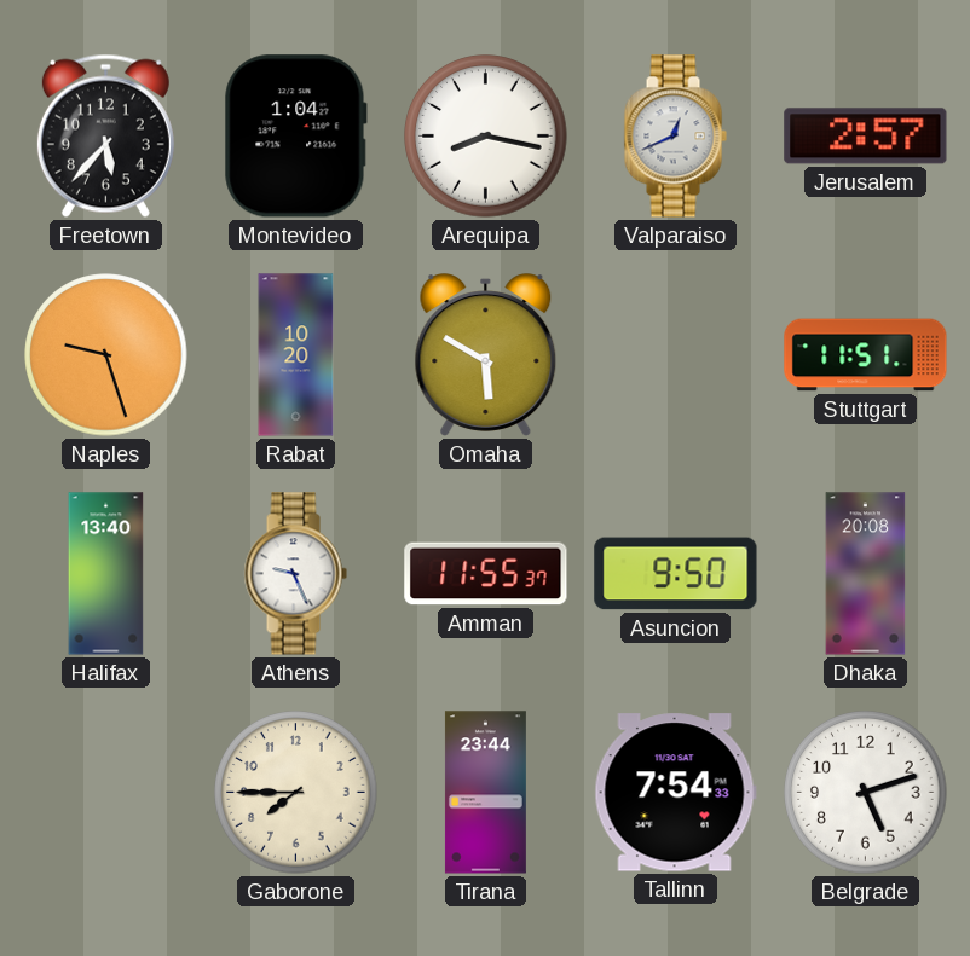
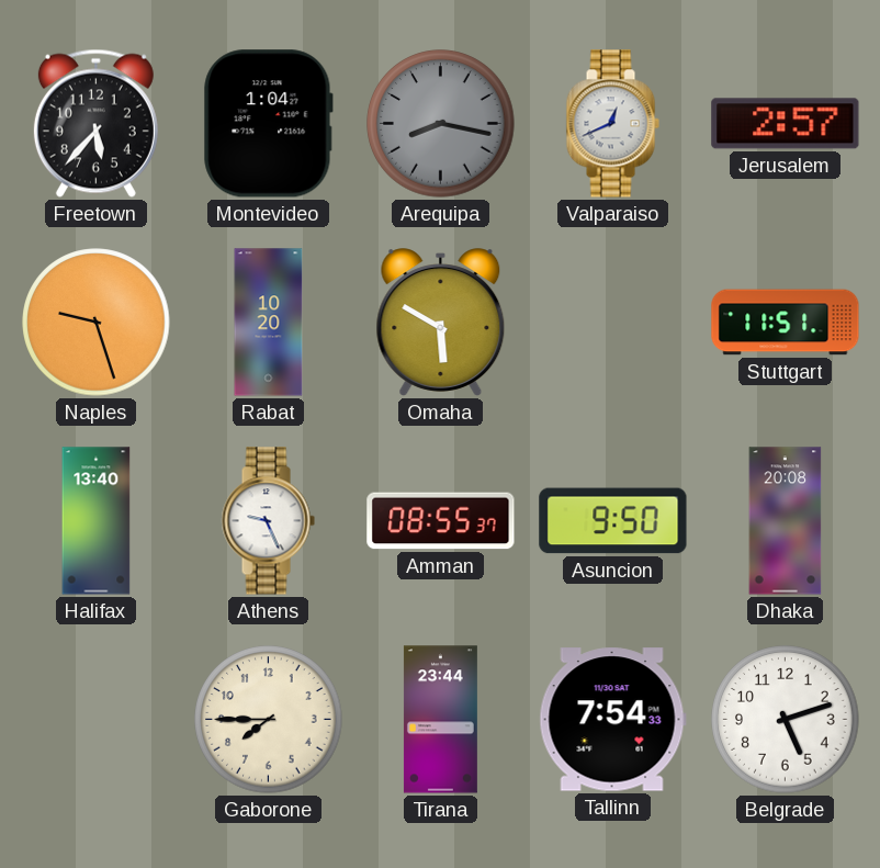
Arequipa dial: white -> grey (441, 124)
Amman: 11:55 -> 08:55 (441, 521)
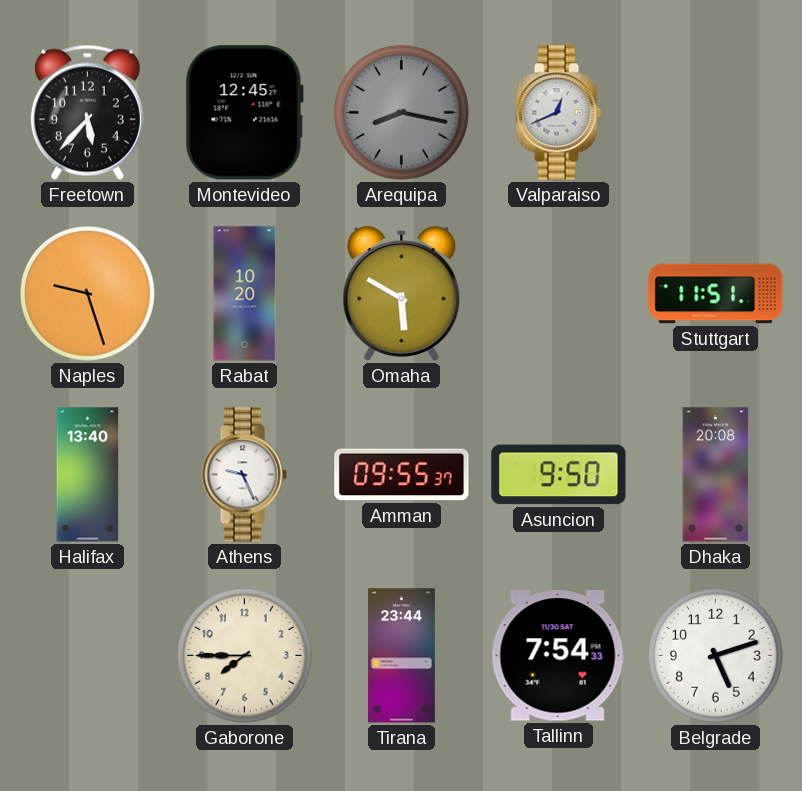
Montevideo: 1:04 -> 12:45 (244, 113)
Jerusalem: 2:57 -> none (786, 124)
Amman: 08:55 -> 09:55 (402, 475)
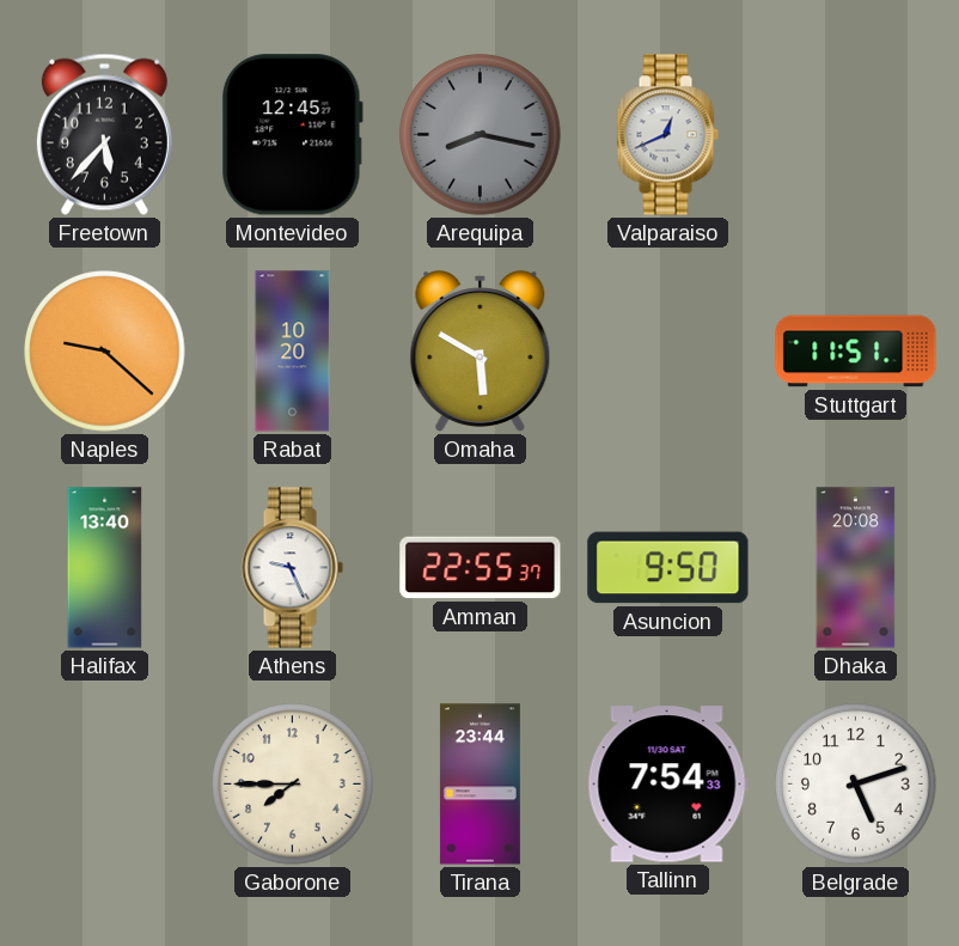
Naples: 9:27 -> 9:22 (105, 352)
Amman: 09:55 -> 22:55 (481, 568)
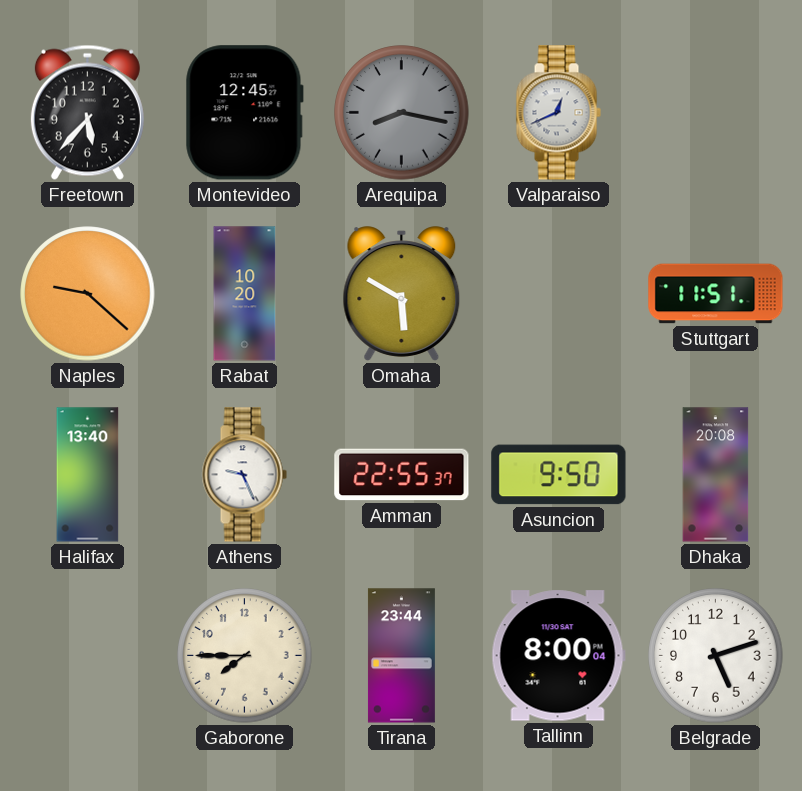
Tallinn: 7:54 -> 8:00 (558, 656)
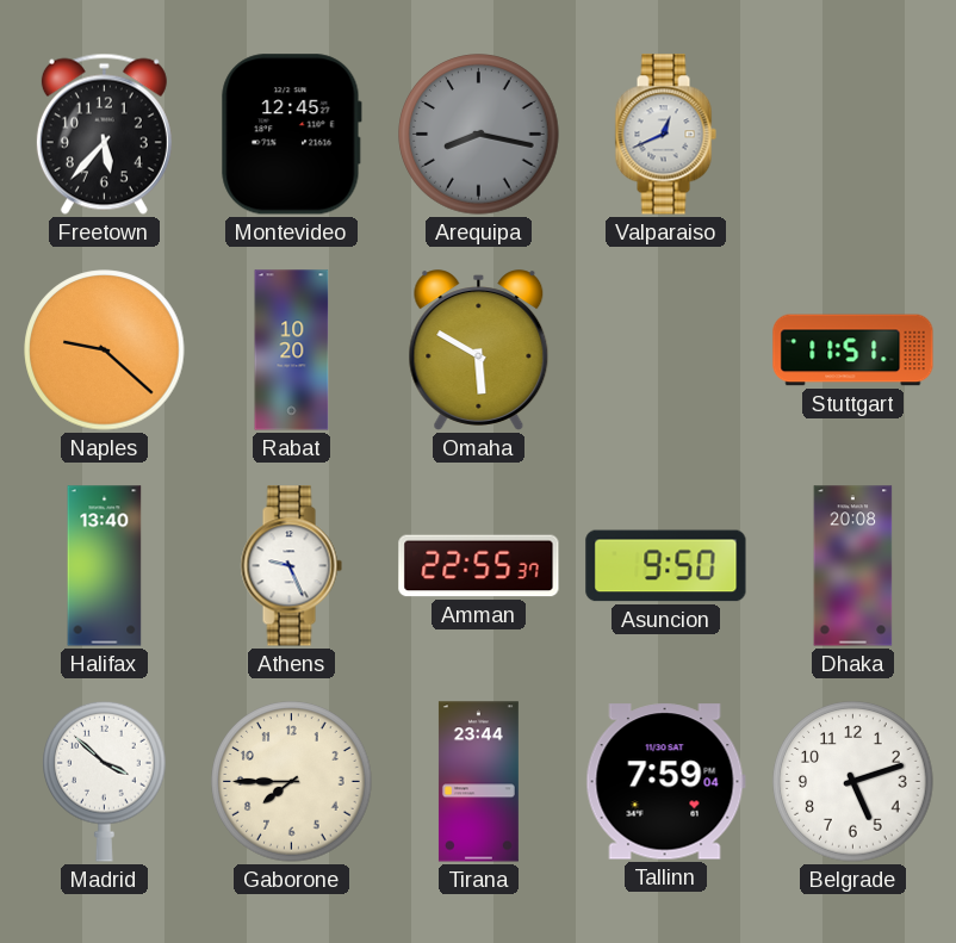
Madrid: none -> 3:52 (105, 781)
Tallinn: 8:00 -> 7:59 (665, 782)
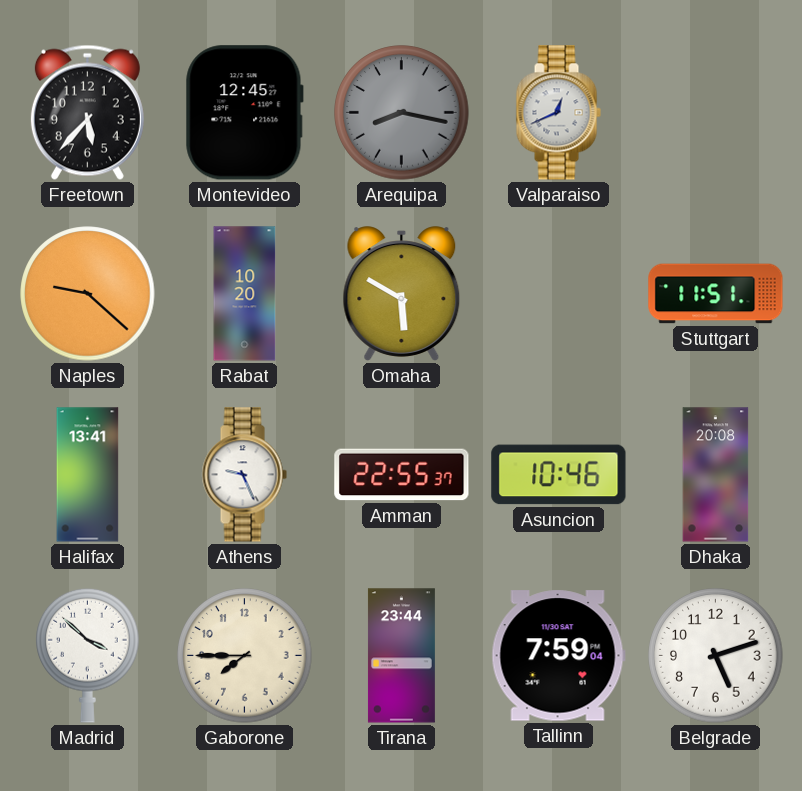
Halifax: 13:40 -> 13:41 (88, 475)
Asuncion: 9:50 -> 10:46 (559, 475)
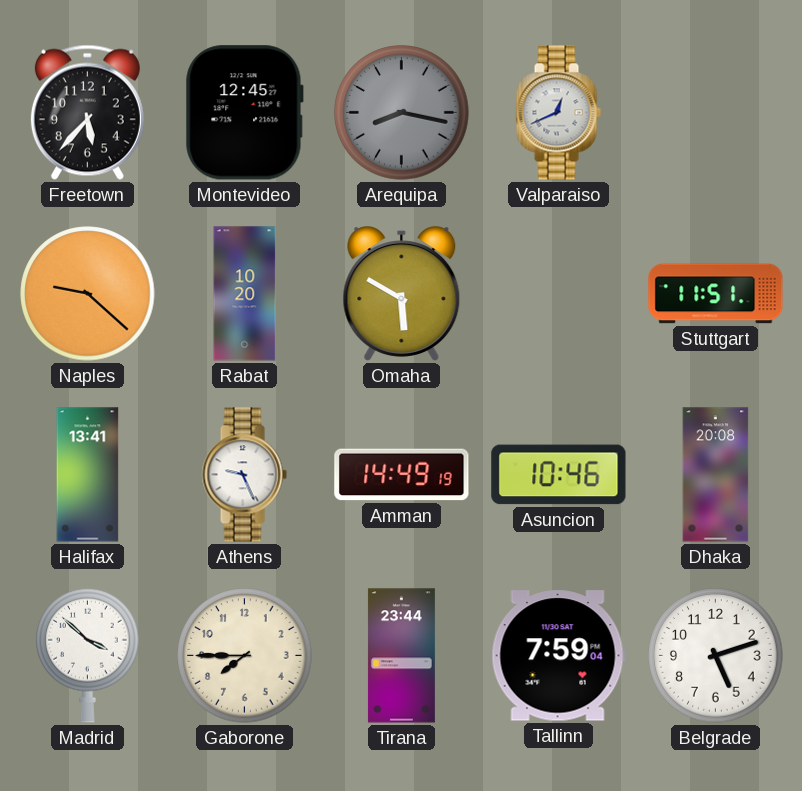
Amman: 22:55 -> 14:49 (402, 475)
